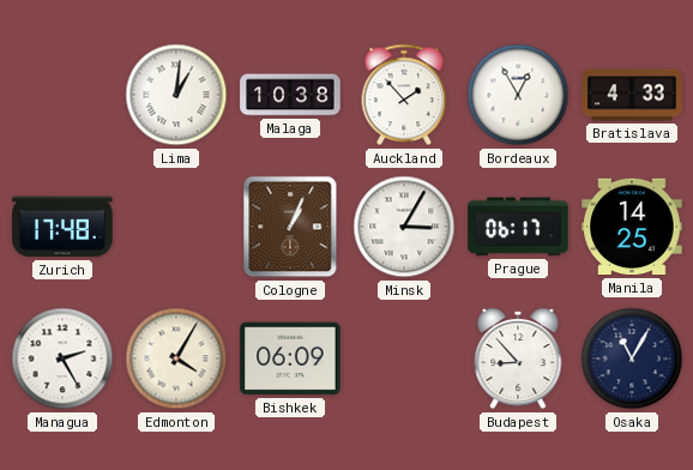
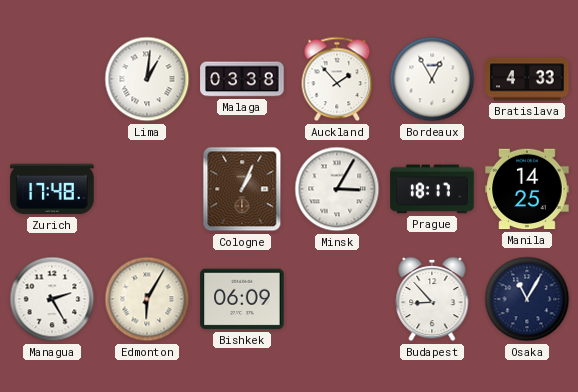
Malaga: 10:38 -> 03:38 (242, 79)
Prague: 06:17 -> 18:17 (432, 189)
Edmonton: 4:05 -> 6:05 (147, 299)
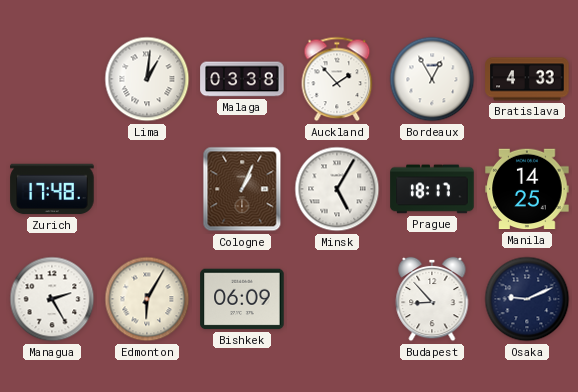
Minsk: 3:05 -> 5:05 (337, 189)
Osaka: 11:05 -> 9:11 (527, 299)
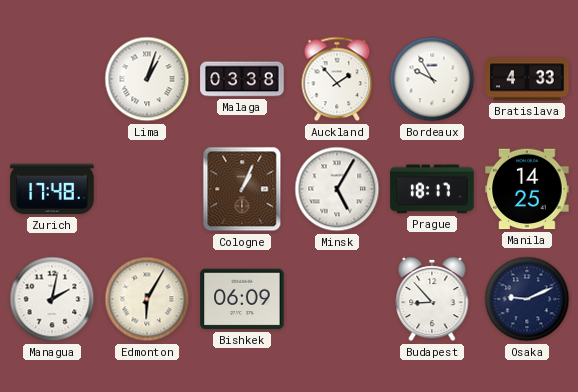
Lima: 1:01 -> 1:03 (147, 79)
Bordeaux: 12:55 -> 9:55 (432, 79)
Managua: 2:25 -> 2:02 (52, 299)
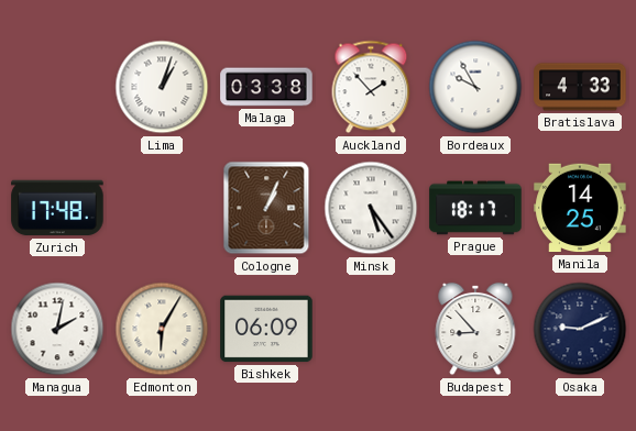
Minsk: 5:05 -> 5:24 (371, 208)
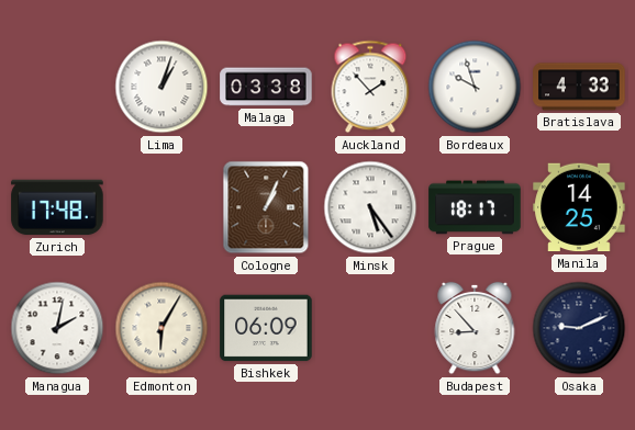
Bordeaux: 9:55 -> 9:57 (475, 87)
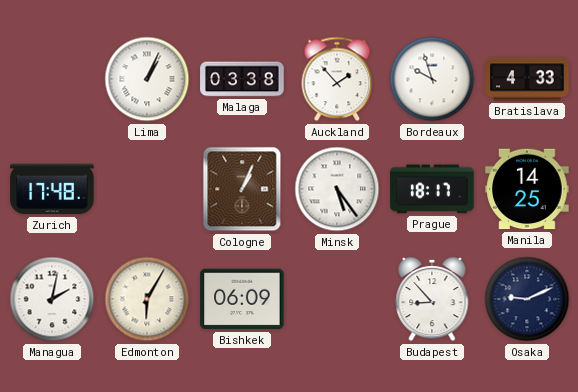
Lima: 1:03 -> 1:04 (147, 79)
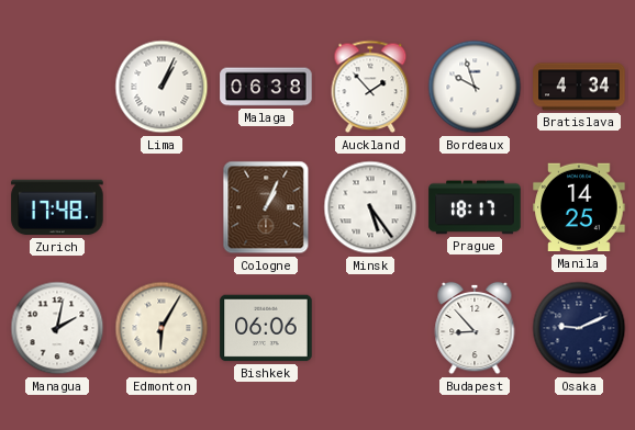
Malaga: 03:38 -> 06:38 (266, 87)
Bratislava: 4:33 -> 4:34 (579, 87)
Bishkek: 06:09 -> 06:06 (266, 328)
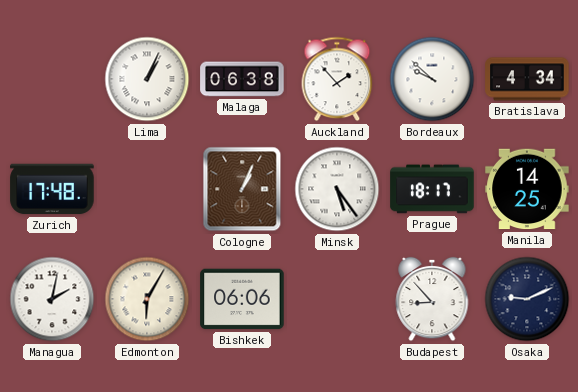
Bordeaux: 9:57 -> 9:52 (432, 79)
